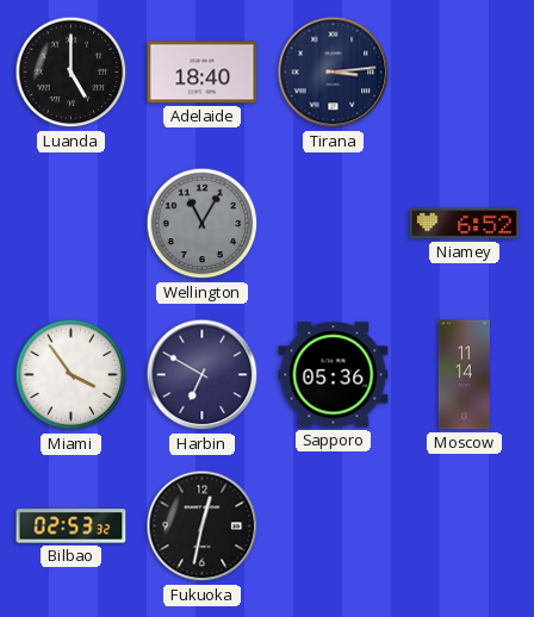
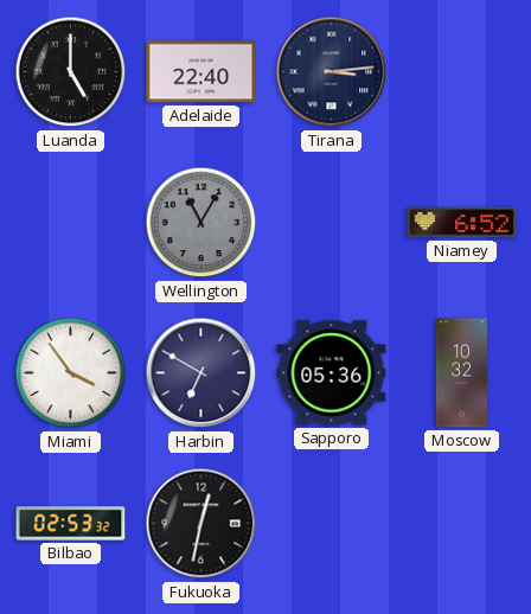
Adelaide: 18:40 -> 22:40 (201, 72)
Moscow: 11:14 -> 10:32 (461, 373)
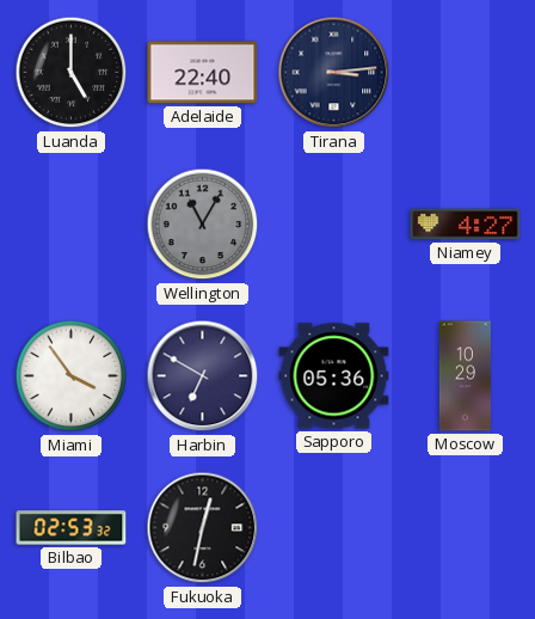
Niamey: 6:52 -> 4:27 (466, 225)
Moscow: 10:32 -> 10:29 (465, 376)
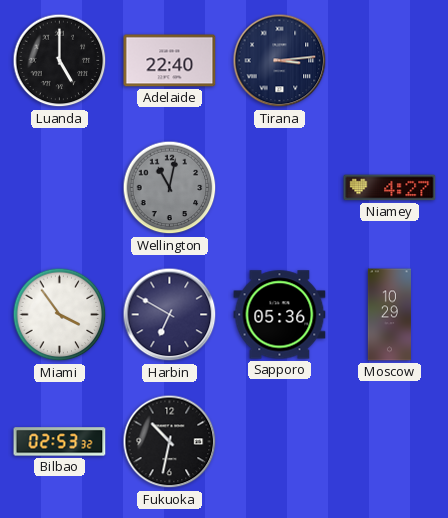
Wellington: 11:05 -> 11:02 (170, 188)
Fukuoka: 12:32 -> 10:32 (170, 442)
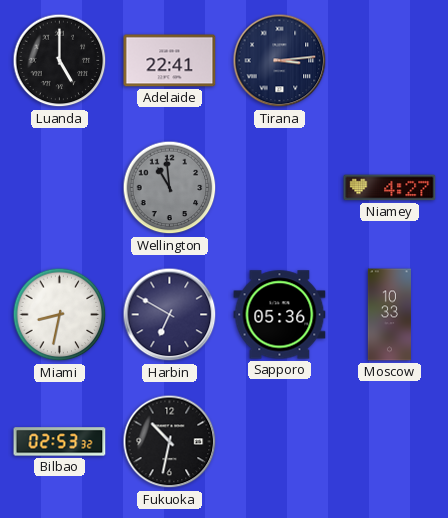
Adelaide: 22:40 -> 22:41 (170, 61)
Wellington: 11:02 -> 10:59 (170, 188)
Miami: 3:54 -> 8:32 (60, 315)
Moscow: 10:29 -> 10:33 (389, 315)
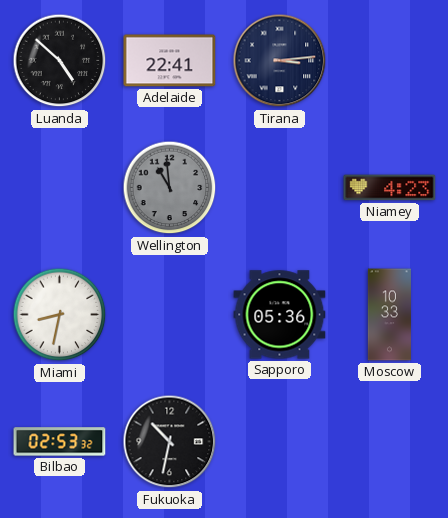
Luanda: 5:00 -> 4:52 (60, 61)
Niamey: 4:27 -> 4:23 (390, 188)
Harbin: 6:50 -> none (170, 315)
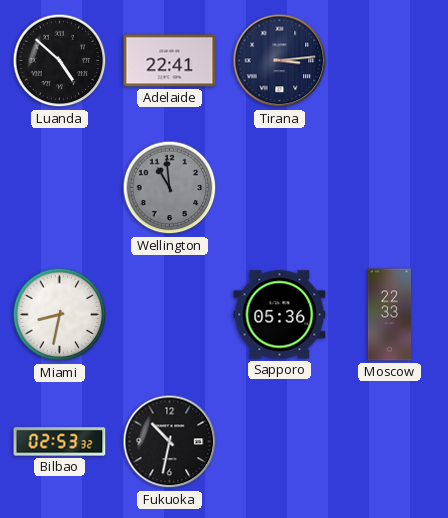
Niamey: 4:23 -> none (390, 188)
Moscow: 10:33 -> 22:33 (389, 315)
